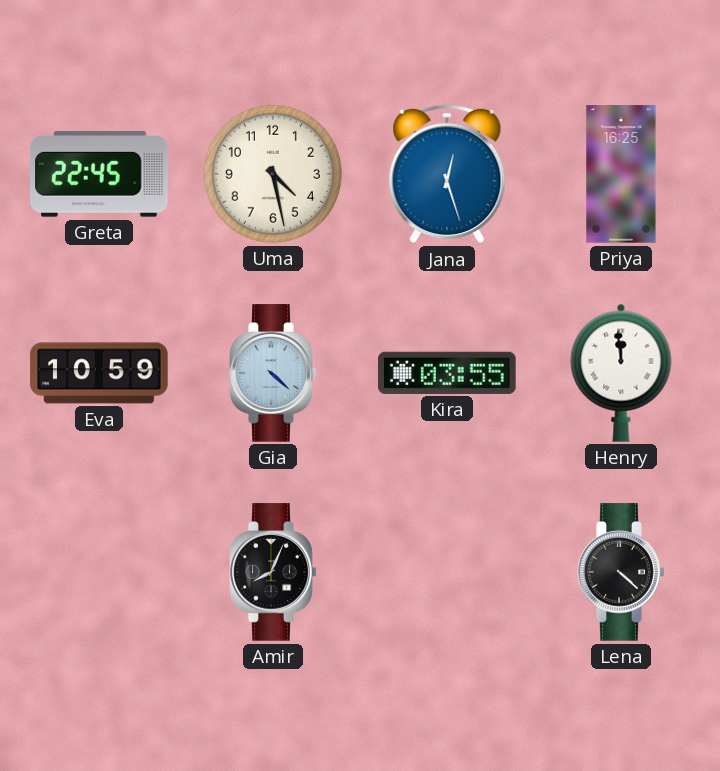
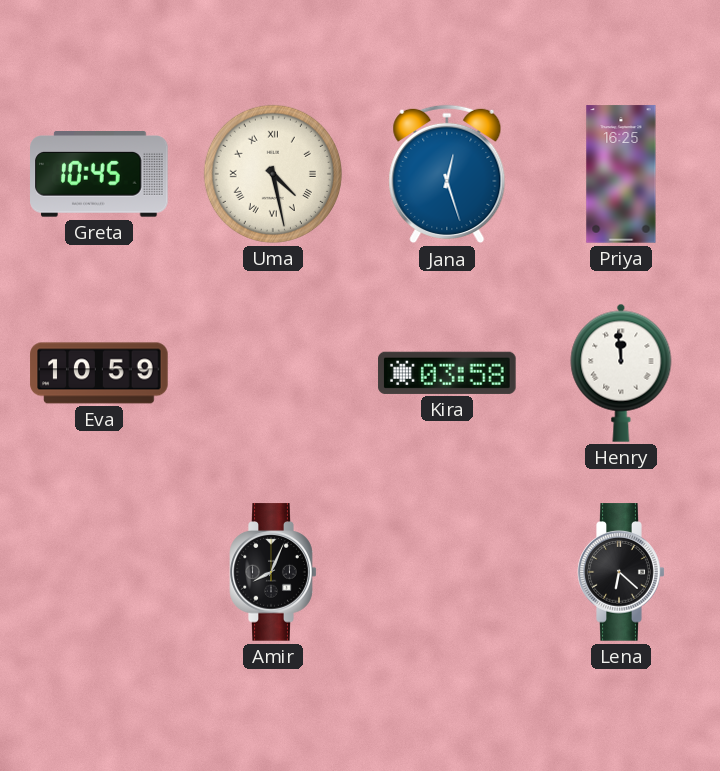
Greta: 22:45 -> 10:45 (99, 174)
Uma numerals: Arabic -> Roman (273, 174)
Gia: 4:22 -> none (273, 373)
Kira: 03:55 -> 03:58 (447, 373)
Lena: 4:22 -> 6:22 (621, 572)
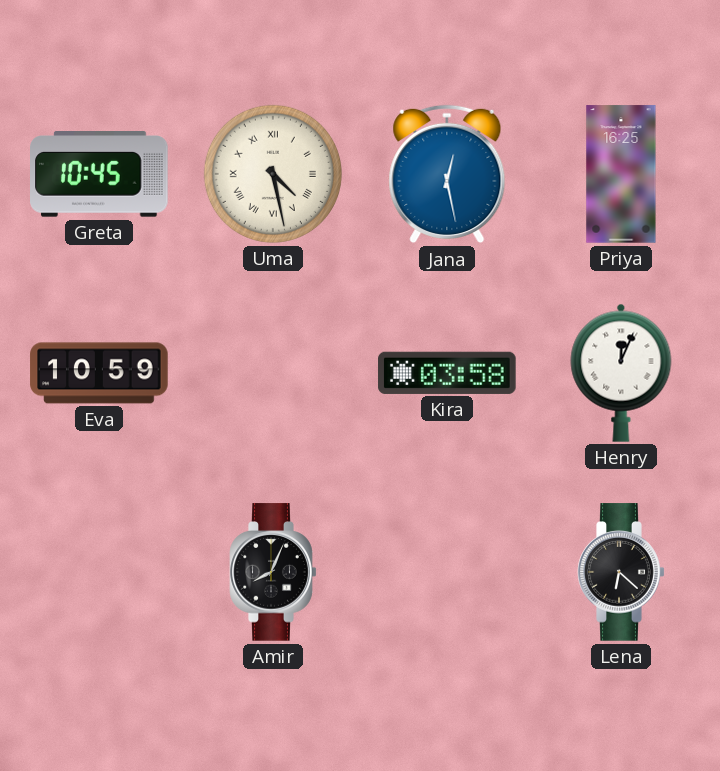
Jana: 12:27 -> 12:28 (447, 174)
Henry: 11:59 -> 12:04 (621, 373)
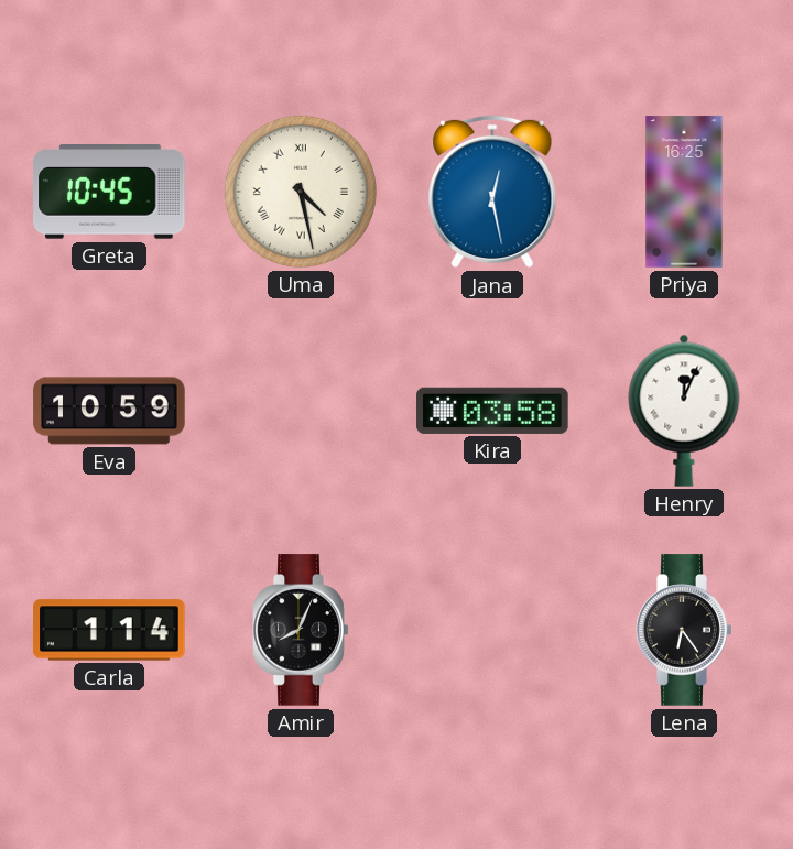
Carla: none -> 1:14 (109, 630)
Lena: 6:22 -> 6:24 (684, 630)
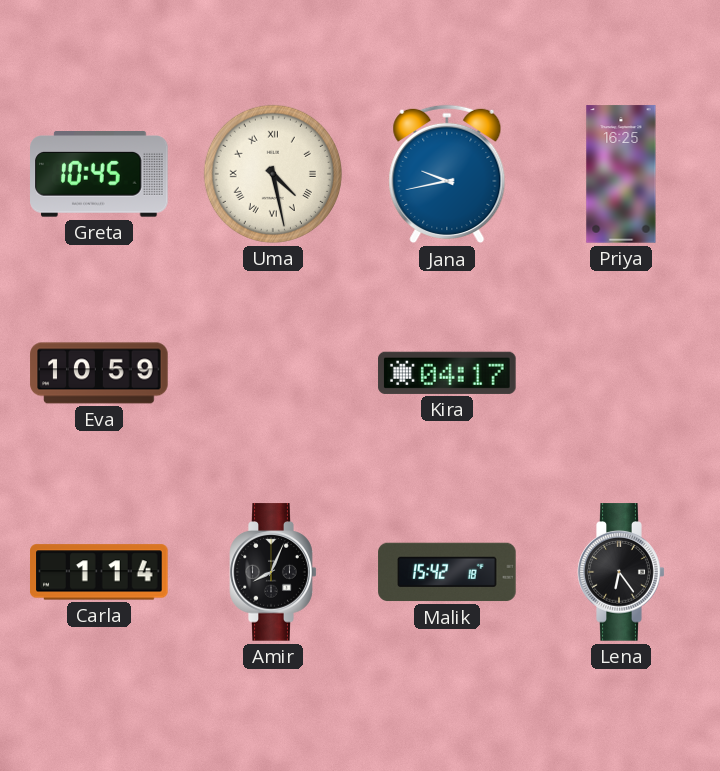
Jana: 12:28 -> 9:43 (447, 174)
Kira: 03:58 -> 04:17 (447, 373)
Henry: 12:04 -> none (684, 411)
Malik: none -> 15:42 (447, 572)
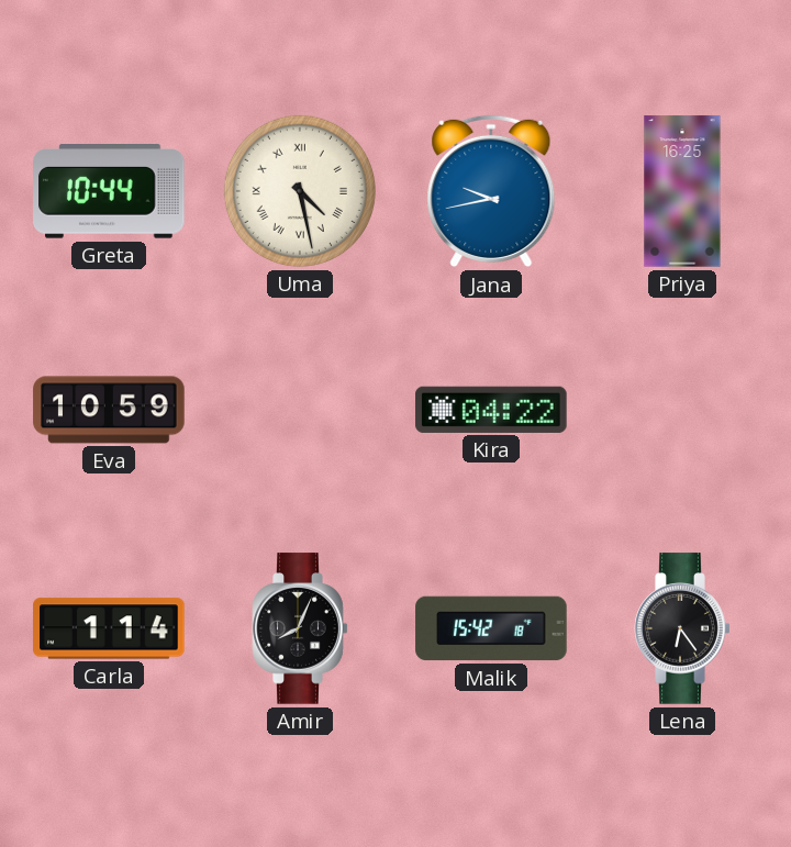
Greta: 10:45 -> 10:44 (109, 191)
Kira: 04:17 -> 04:22 (491, 410)
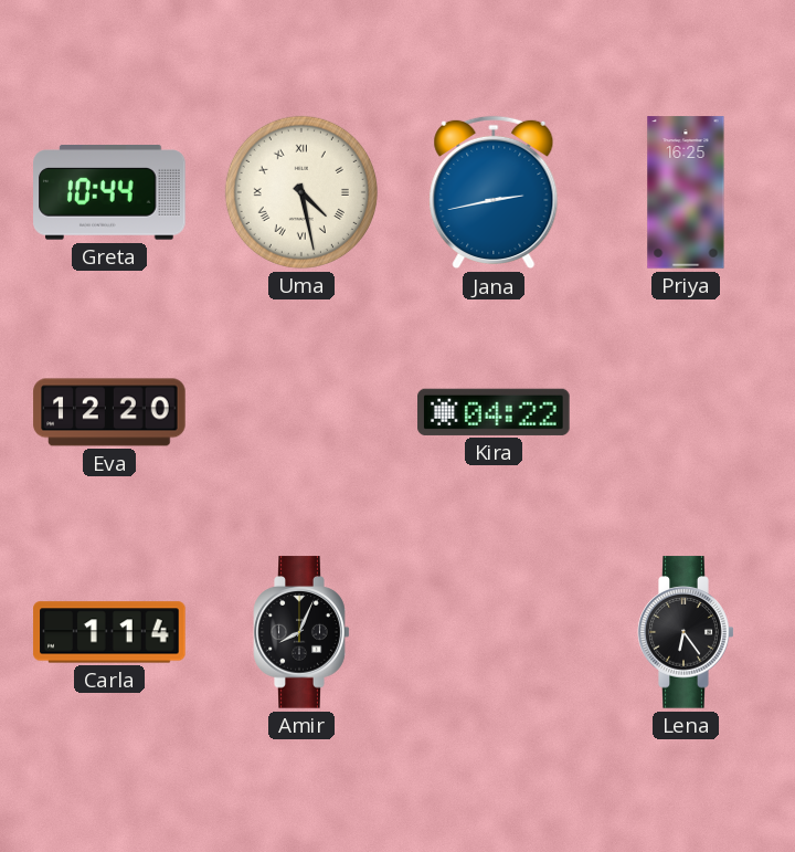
Jana: 9:43 -> 2:43 (494, 192)
Eva: 10:59 -> 12:20 (109, 412)
Malik: 15:42 -> none (491, 628)
